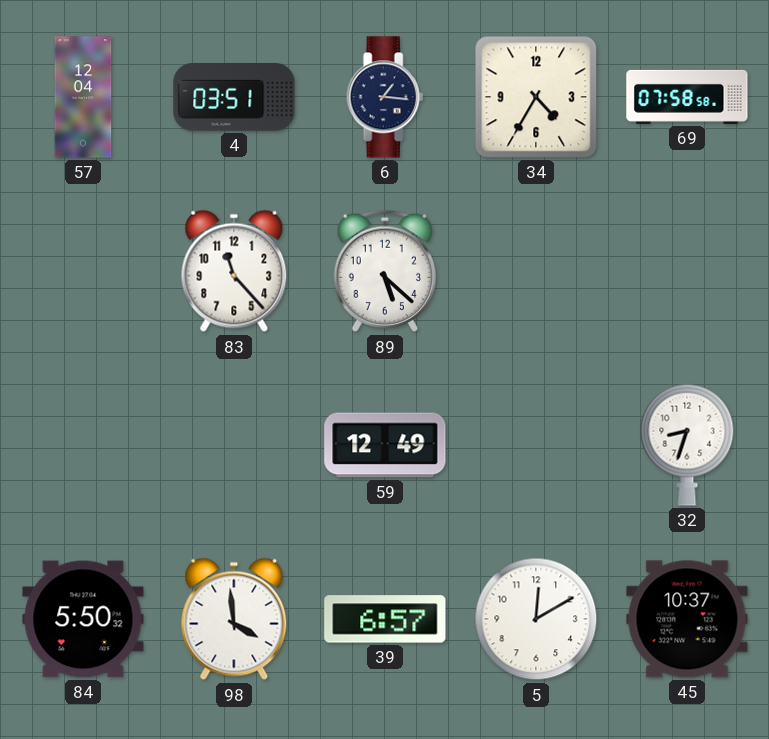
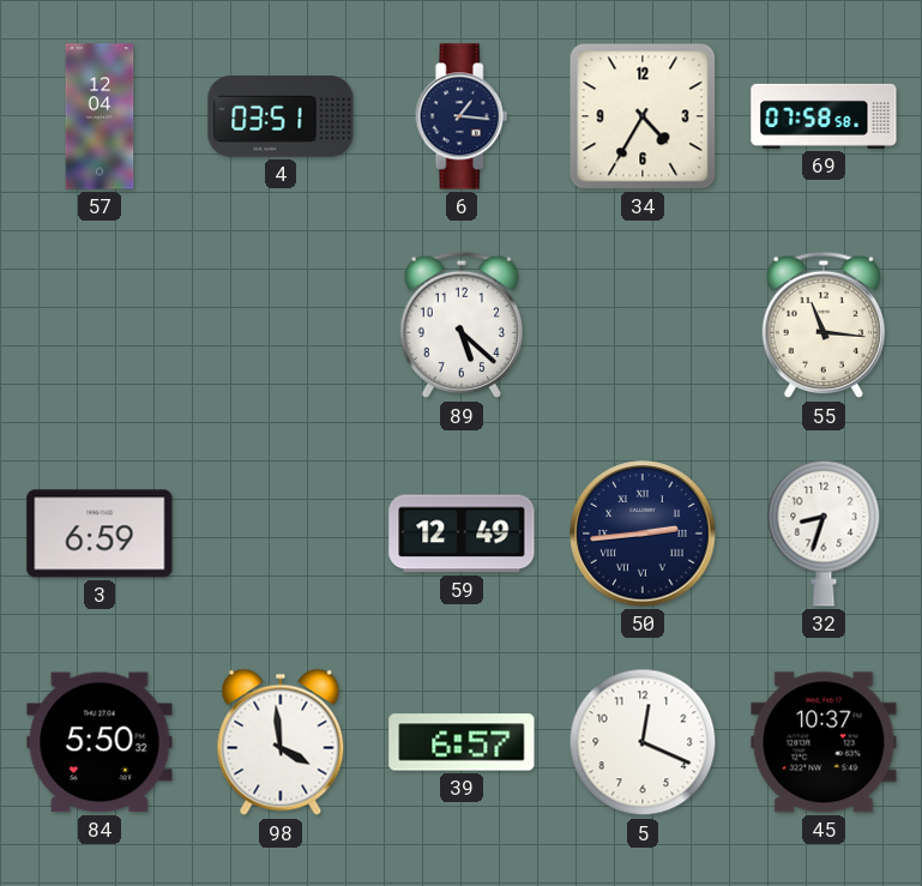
83: 11:23 -> none (234, 271)
55: none -> 11:16 (822, 325)
3: none -> 6:59 (100, 534)
50: none -> 2:44 (643, 534)
5: 12:10 -> 12:19 (643, 742)
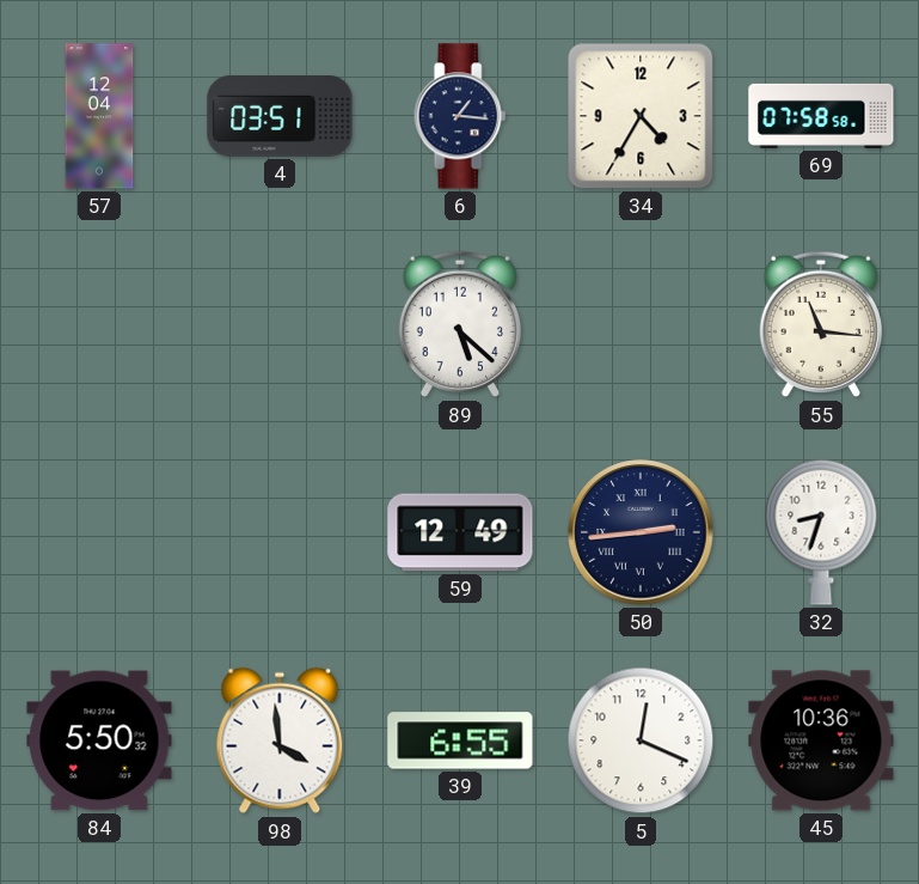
3: 6:59 -> none (100, 534)
39: 6:57 -> 6:55 (460, 740)
45: 10:37 -> 10:36 (821, 740)
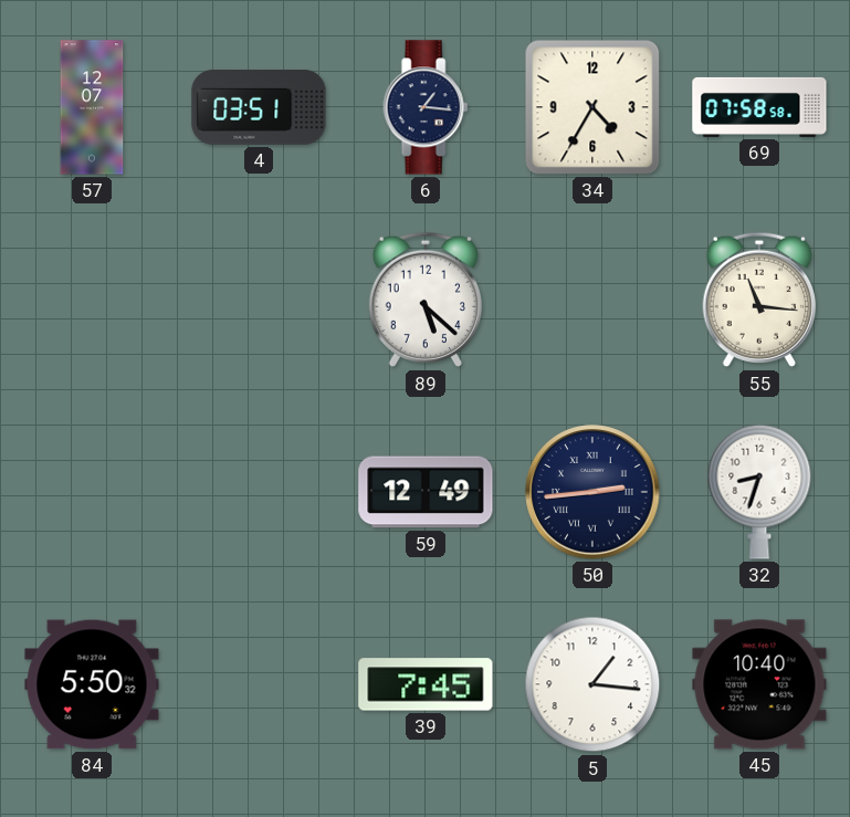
57: 12:04 -> 12:07 (92, 107)
98: 3:59 -> none (280, 740)
39: 6:55 -> 7:45 (426, 684)
5: 12:19 -> 1:16 (592, 684)
45: 10:36 -> 10:40 (759, 684)
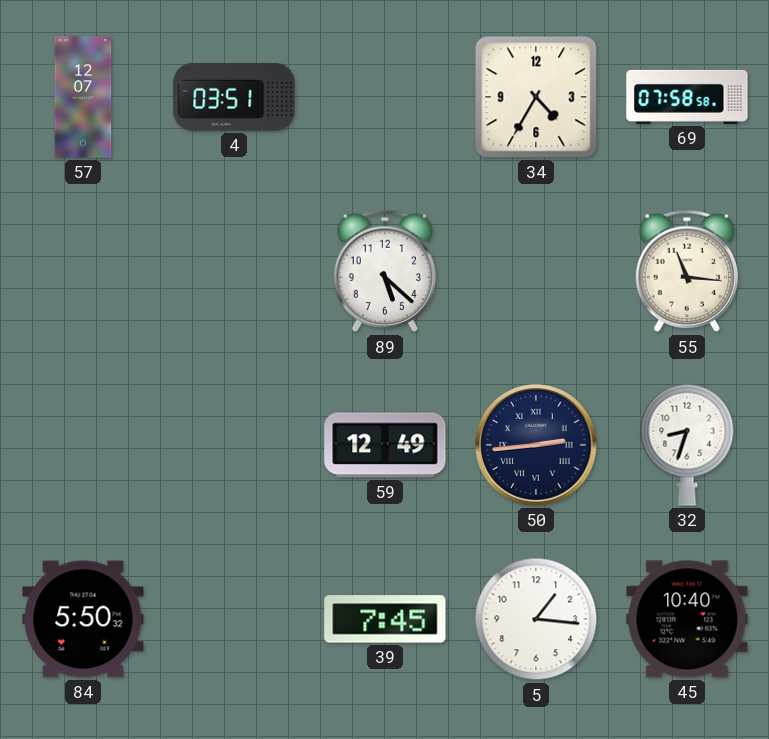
6: 1:16 -> none (426, 107)
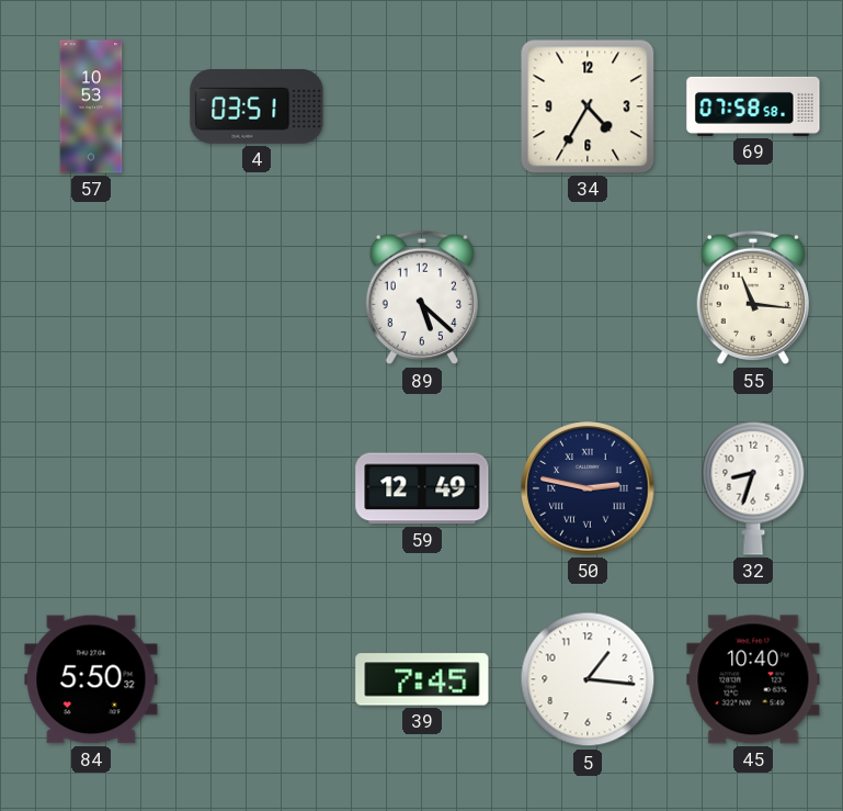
57: 12:07 -> 10:53 (91, 106)
50: 2:44 -> 2:47 (588, 488)
